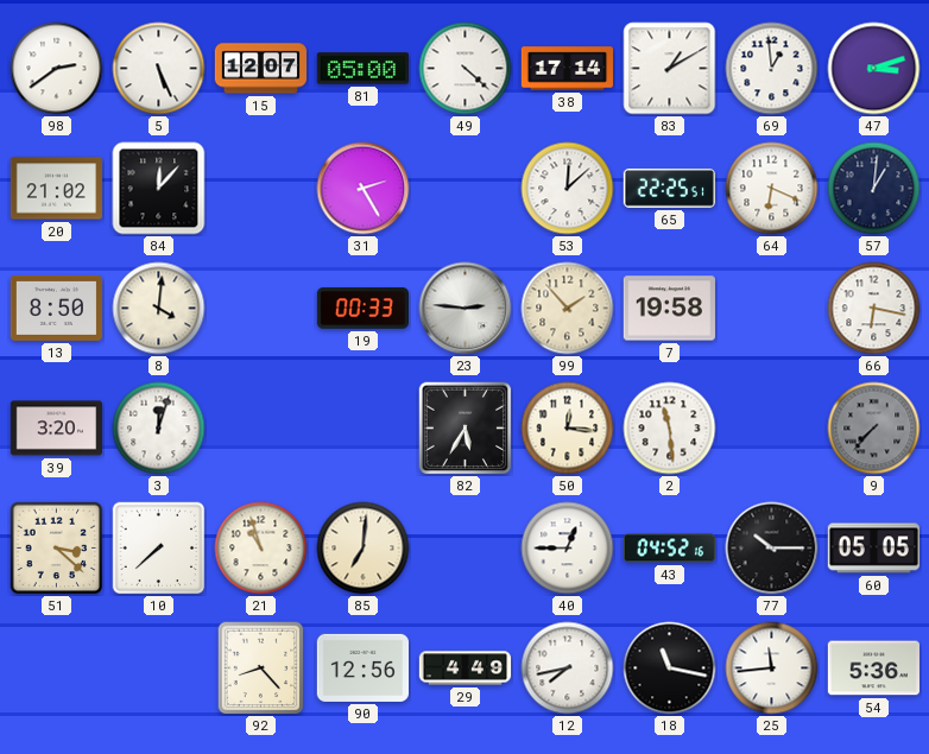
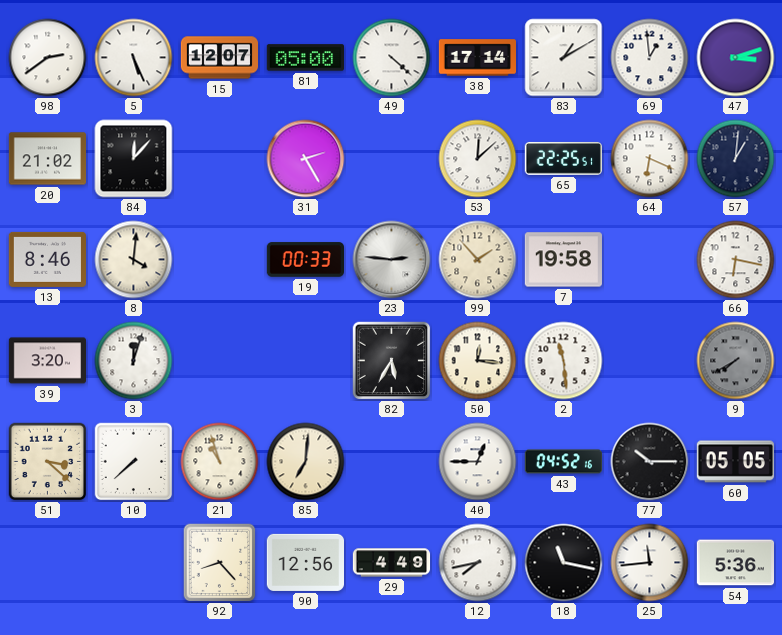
13: 8:50 -> 8:46 (47, 259)
9: 7:37 -> 7:40 (736, 361)
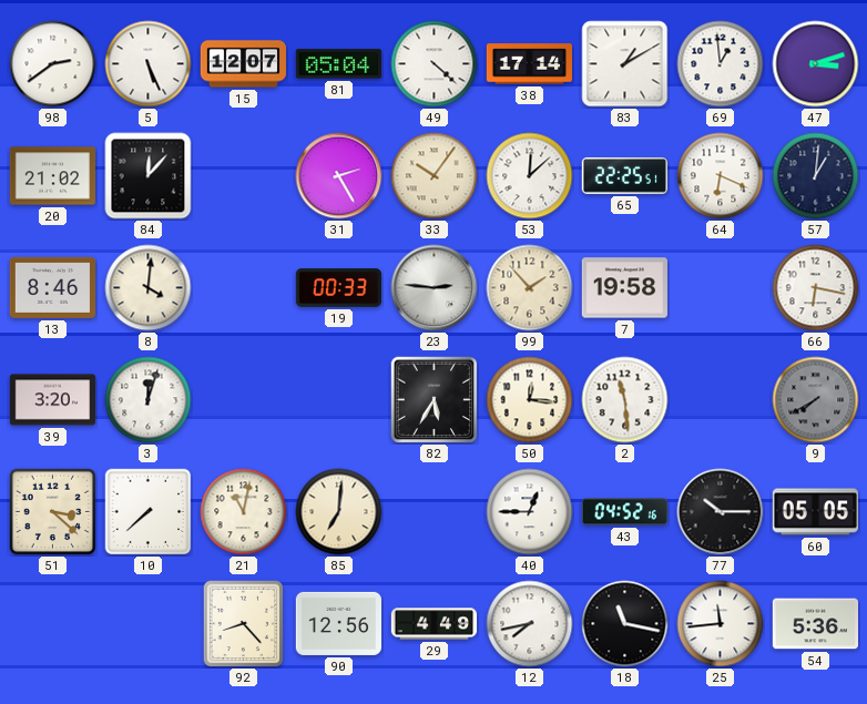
81: 05:00 -> 05:04 (338, 64)
33: none -> 10:06 (435, 176)
21: 10:57 -> 11:02 (244, 512)
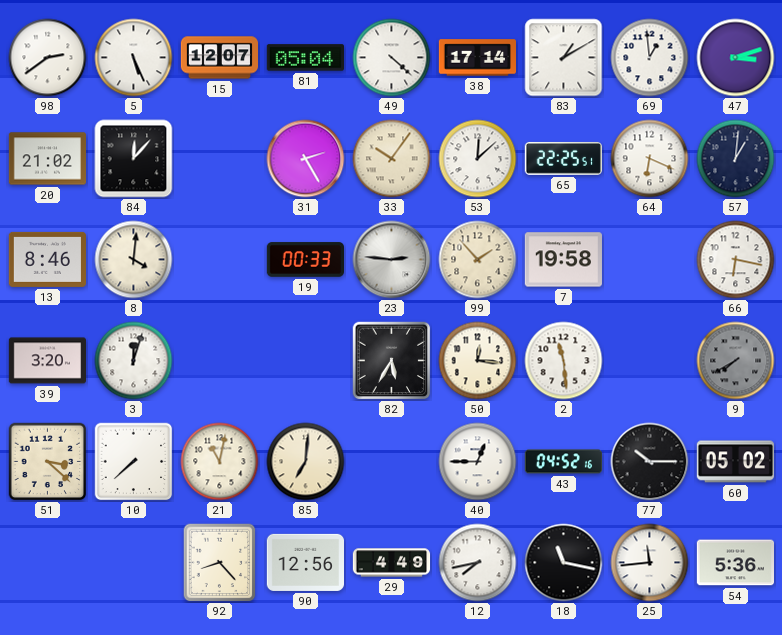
60: 05:05 -> 05:02 (735, 462)
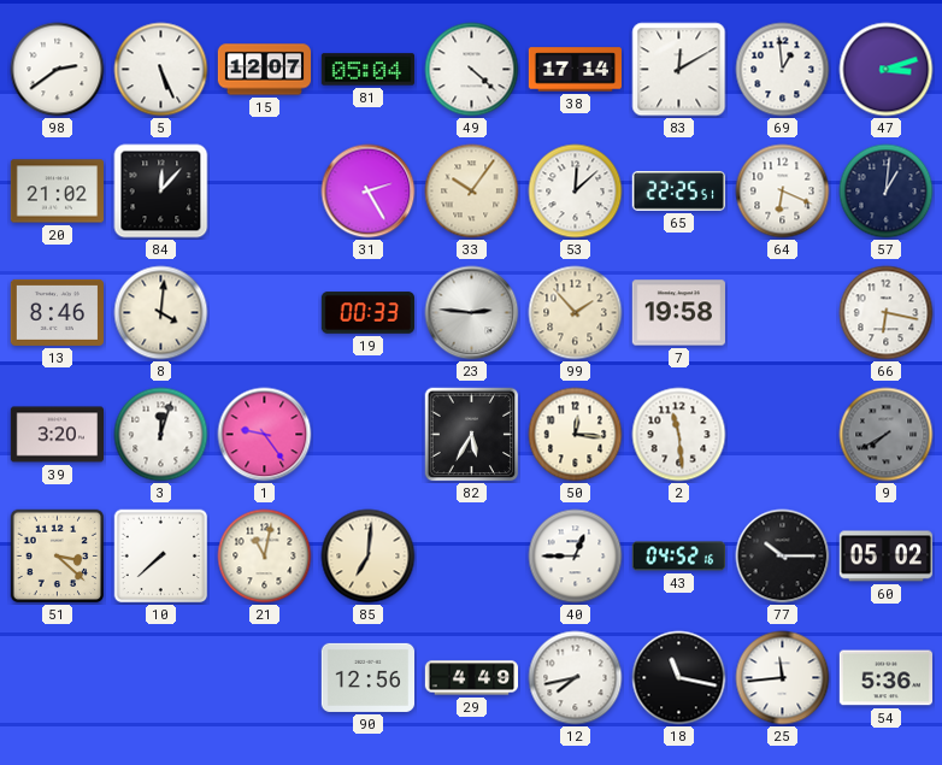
83: 1:10 -> 12:10 (679, 70)
1: none -> 9:24 (265, 435)
92: 8:23 -> none (220, 563)
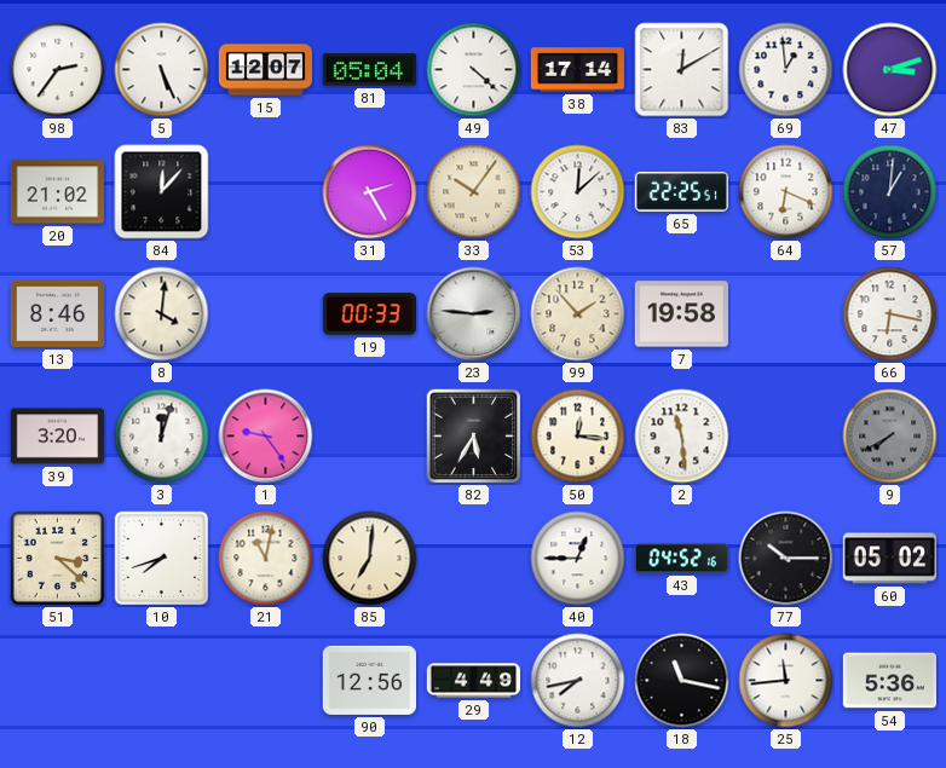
98: 2:39 -> 2:36 (58, 70)
10: 7:38 -> 7:42 (162, 559)
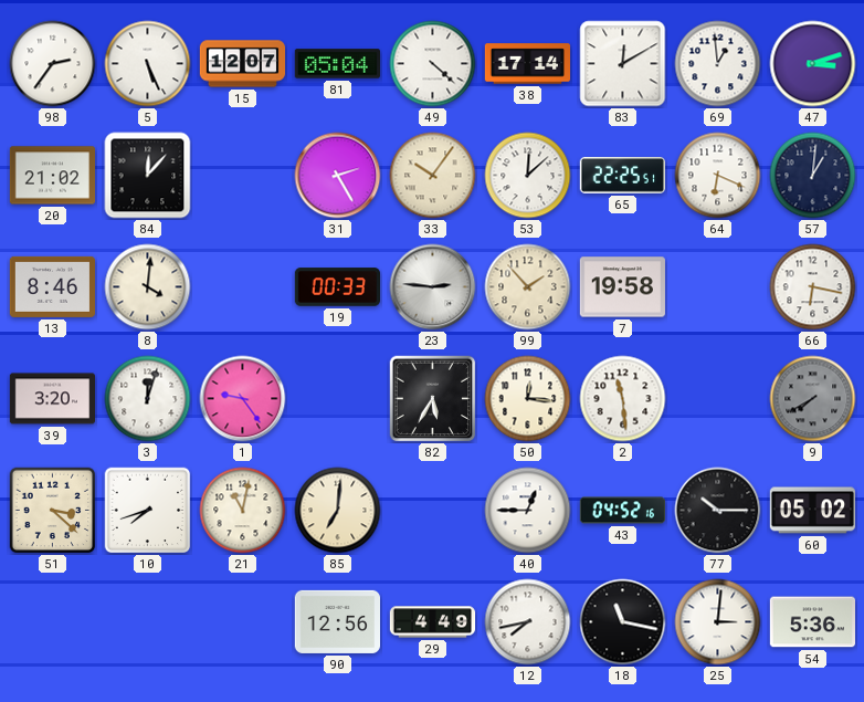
25: 11:44 -> 3:01 (718, 622)
